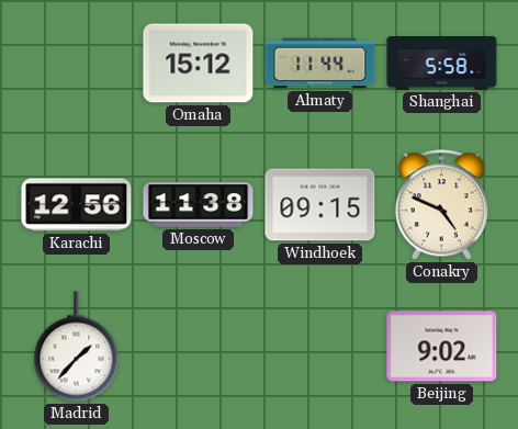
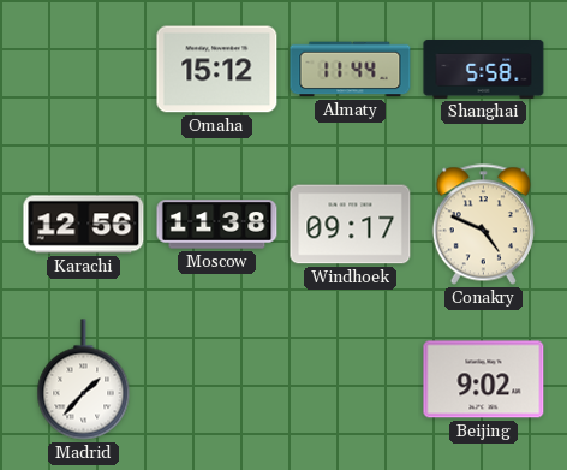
Windhoek: 09:15 -> 09:17 (351, 225)
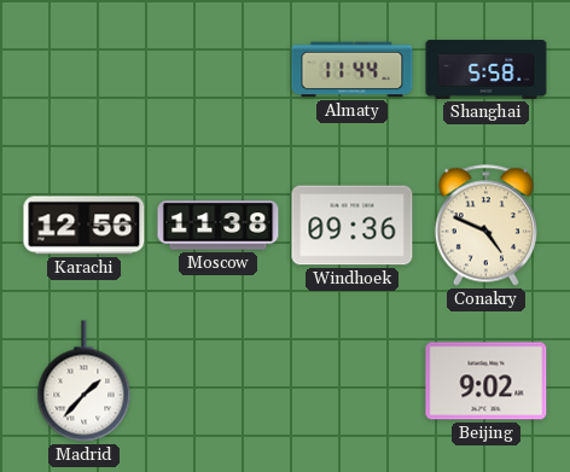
Omaha: 15:12 -> none (217, 70)
Windhoek: 09:17 -> 09:36 (353, 226)
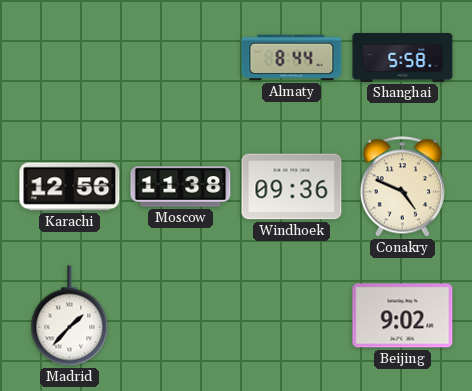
Almaty: 11:44 -> 8:44 (292, 58)
